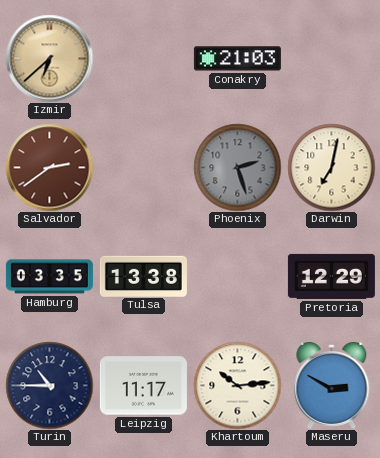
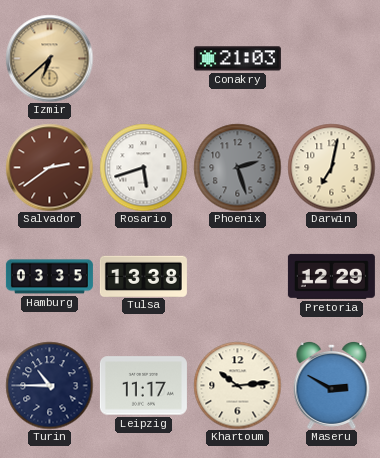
Rosario: none -> 5:42 (143, 167)
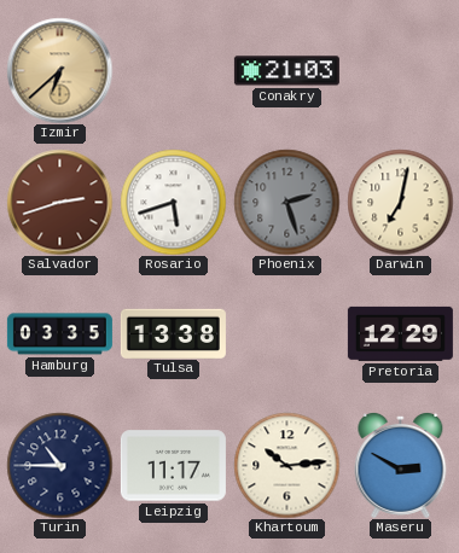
Salvador: 2:39 -> 2:42 (59, 202)
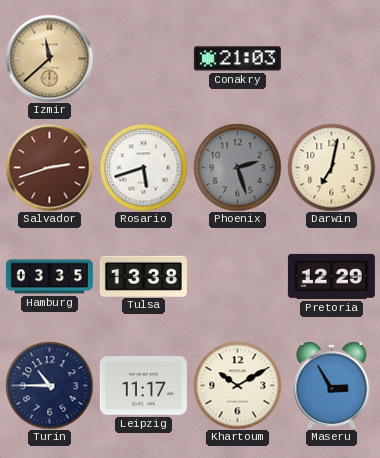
Izmir: 6:38 -> 11:38 (49, 58)
Khartoum: 10:14 -> 10:10 (237, 385)
Maseru: 2:50 -> 2:55 (332, 385)
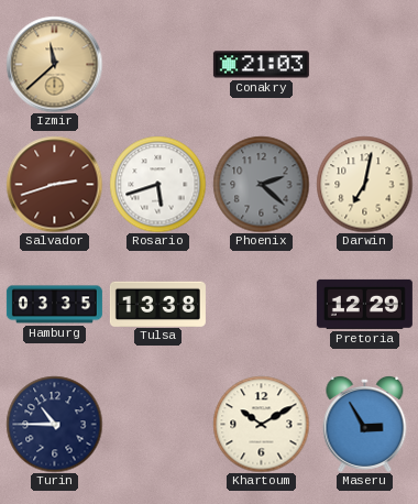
Phoenix: 2:27 -> 2:22 (261, 184)
Leipzig: 11:17 -> none (143, 386)
